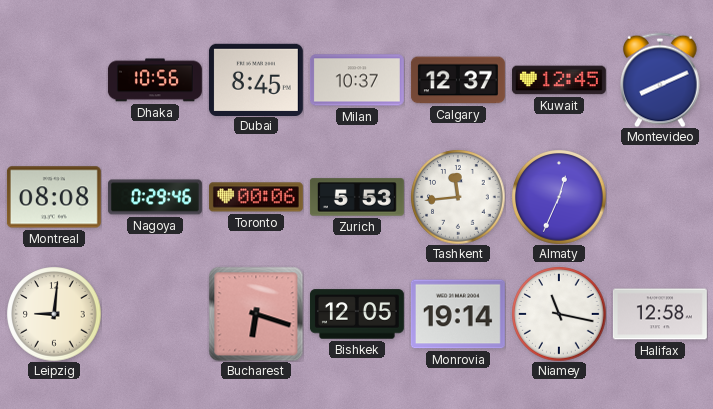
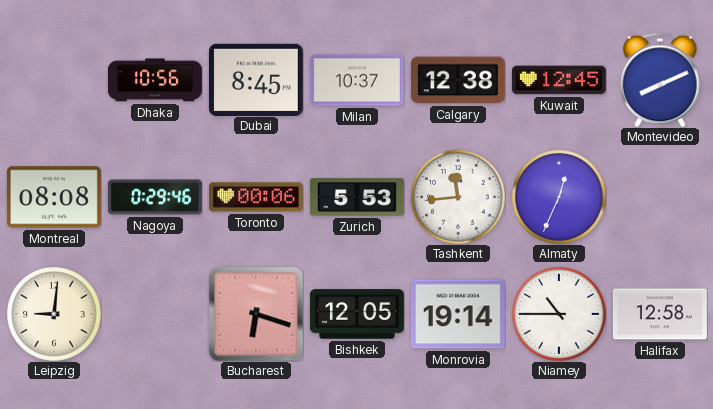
Calgary: 12:37 -> 12:38 (458, 80)
Niamey: 11:17 -> 10:45 (559, 314)
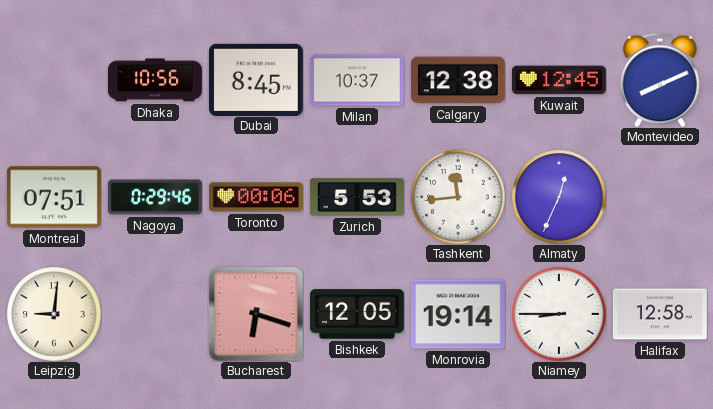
Montreal: 08:08 -> 07:51 (54, 197)
Niamey: 10:45 -> 8:45 (559, 314)
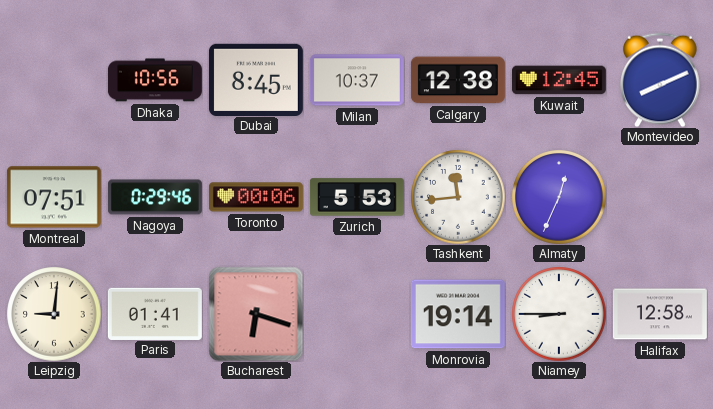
Paris: none -> 01:41 (155, 313)
Bishkek: 12:05 -> none (357, 314)
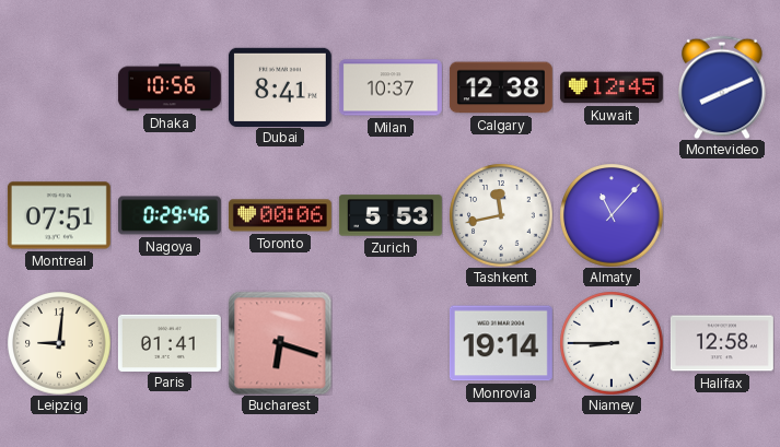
Dubai: 8:45 -> 8:41 (280, 86)
Tashkent: 11:44 -> 11:43 (501, 215)
Almaty: 12:34 -> 11:07 (612, 215)
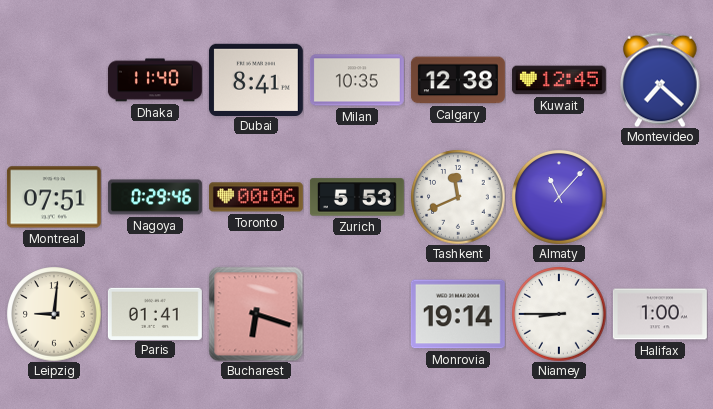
Dhaka: 10:56 -> 11:40 (155, 80)
Milan: 10:37 -> 10:35 (357, 80)
Montevideo: 8:11 -> 7:22 (660, 80)
Tashkent: 11:43 -> 11:41 (458, 197)
Halifax: 12:58 -> 1:00 (660, 314)
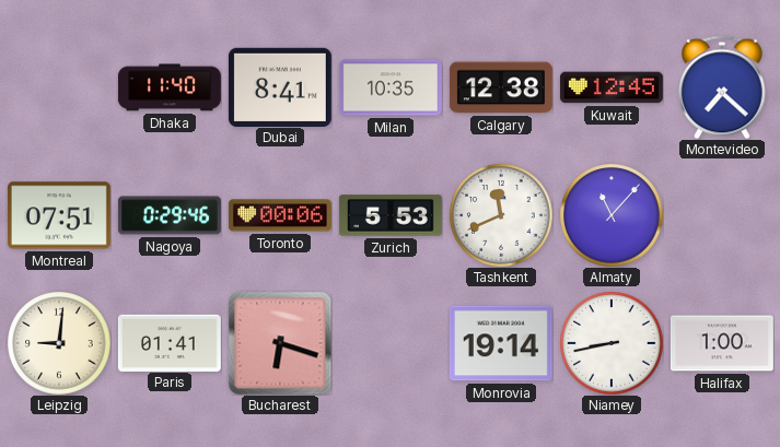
Niamey: 8:45 -> 8:43 (612, 343)
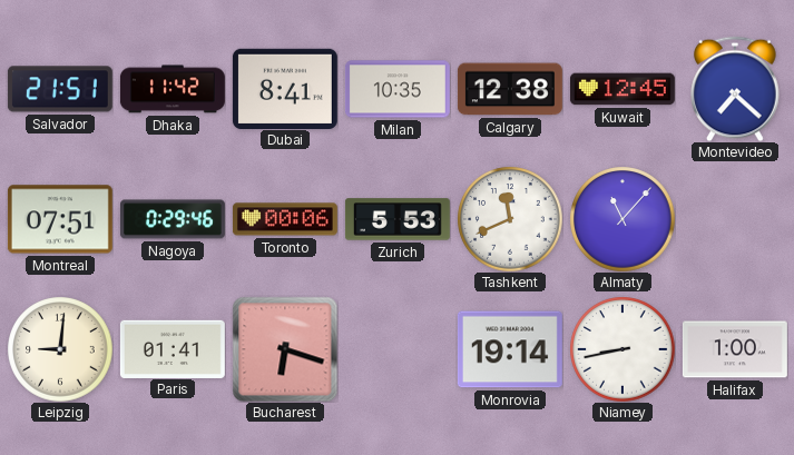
Salvador: none -> 21:51 (60, 89)
Dhaka: 11:40 -> 11:42 (173, 89)
